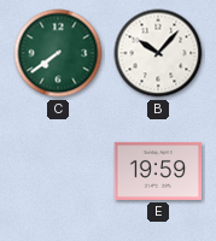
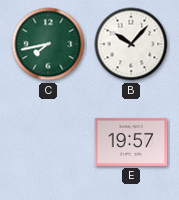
C: 7:39 -> 7:43 (48, 44)
E: 19:59 -> 19:57 (131, 142)
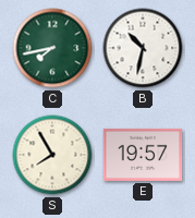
B: 10:07 -> 10:32 (143, 48)
S: none -> 7:55 (52, 155)
